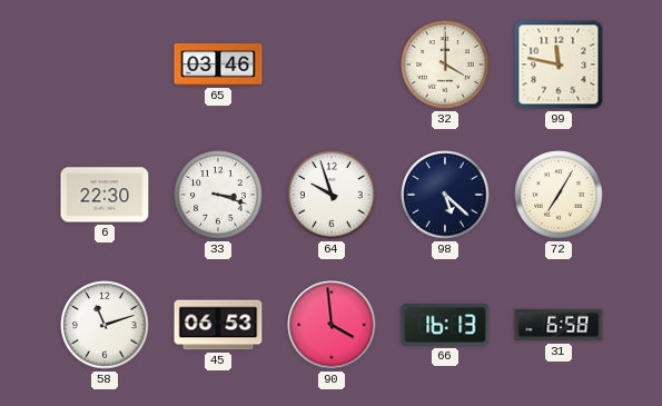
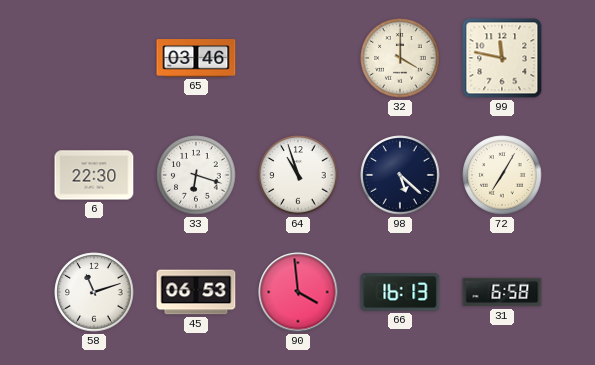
33: 3:18 -> 6:18 (196, 175)
64: 9:57 -> 10:57 (298, 175)
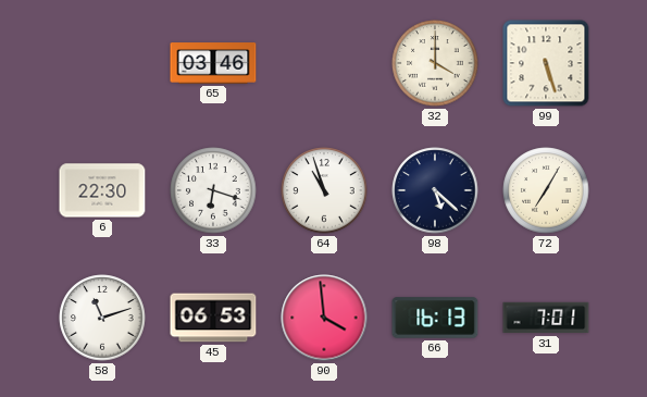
99: 11:47 -> 5:27 (546, 63)
31: 6:58 -> 7:01 (546, 318)
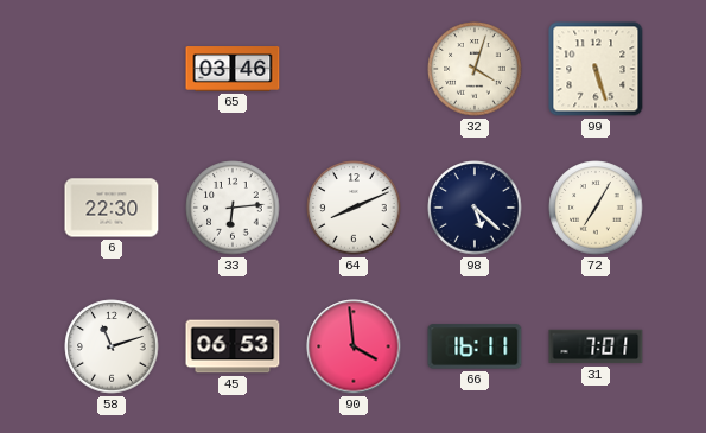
32: 4:00 -> 4:03 (475, 69)
33: 6:18 -> 6:14 (233, 208)
64: 10:57 -> 8:11 (354, 208)
66: 16:13 -> 16:11 (475, 346)
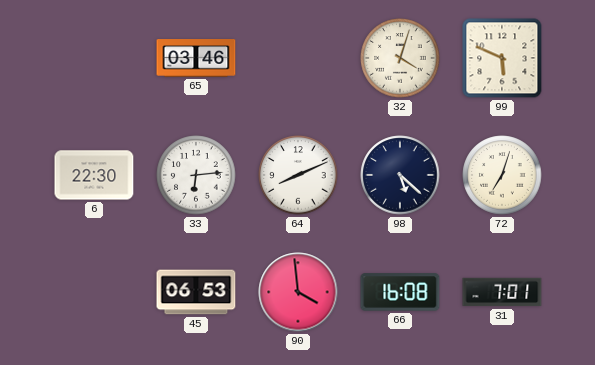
99: 5:27 -> 5:49 (502, 58)
72: 7:05 -> 7:03 (502, 175)
58: 11:12 -> none (112, 346)
66: 16:11 -> 16:08 (400, 292)
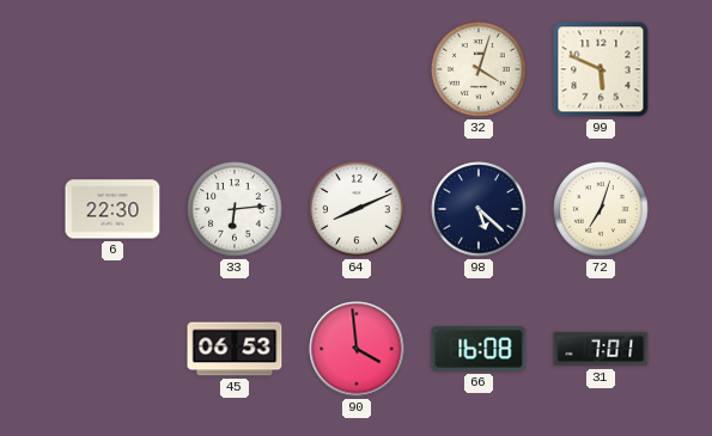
65: 03:46 -> none (196, 58)
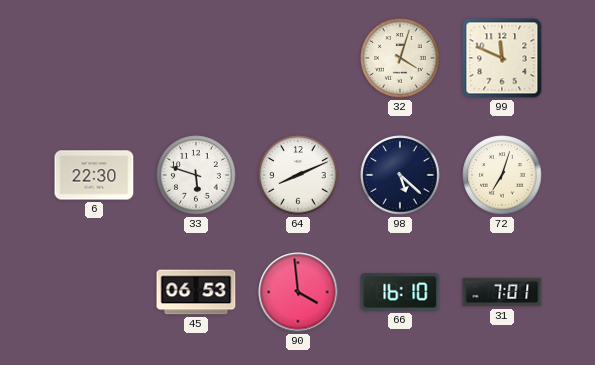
99: 5:49 -> 11:49 (502, 58)
33: 6:14 -> 5:48 (196, 175)
66: 16:08 -> 16:10 (400, 292)
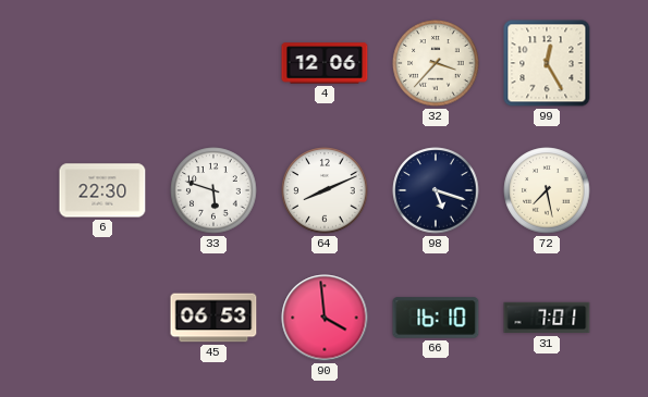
4: none -> 12:06 (325, 63)
32: 4:03 -> 3:37 (436, 63)
99: 11:49 -> 12:25 (547, 63)
98: 5:22 -> 5:18 (436, 190)
72: 7:03 -> 7:28 (547, 190)
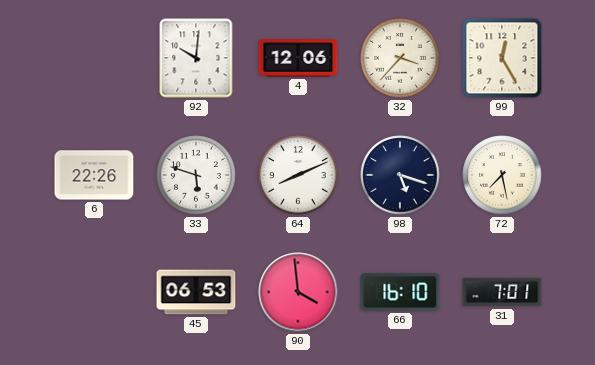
92: none -> 10:01 (196, 58)
6: 22:30 -> 22:26 (94, 175)
